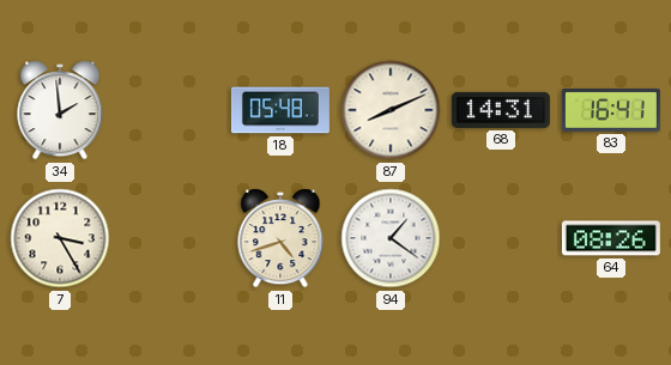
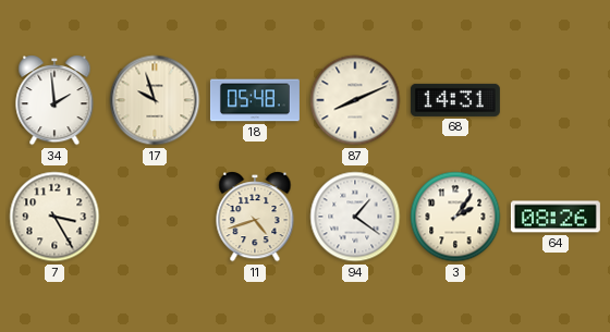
17: none -> 9:57 (155, 100)
83: 16:41 -> none (611, 111)
3: none -> 2:06 (455, 217)
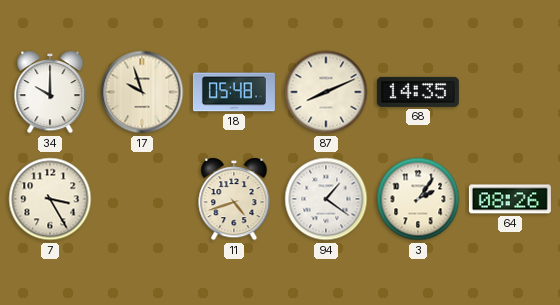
34: 1:59 -> 10:00 (50, 92)
68: 14:31 -> 14:35 (418, 92)
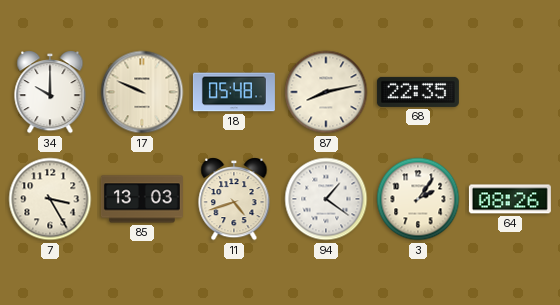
17: 9:57 -> 9:49 (142, 92)
87: 8:11 -> 8:13 (326, 92)
68: 14:35 -> 22:35 (418, 92)
85: none -> 13:03 (142, 199)
